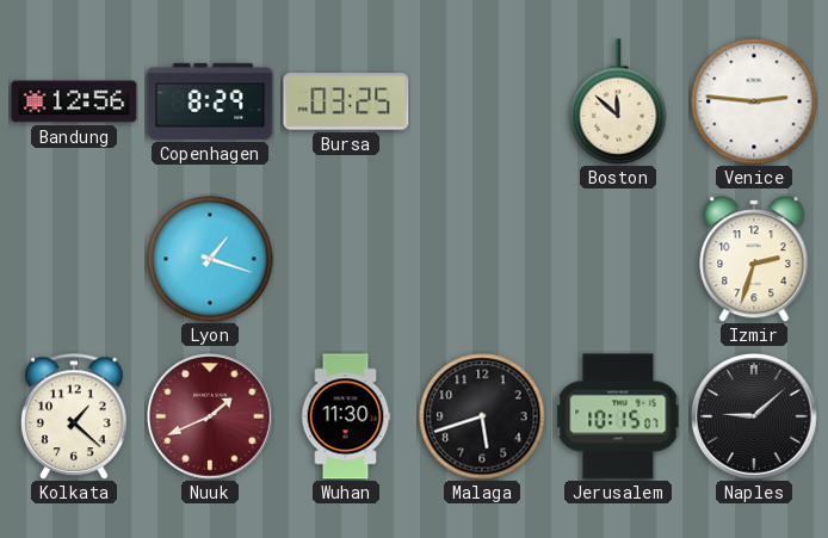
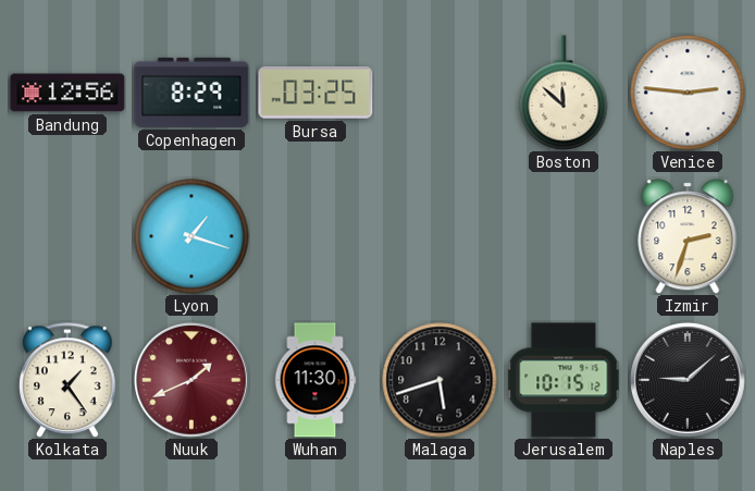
Kolkata: 1:22 -> 1:24 (67, 380)
Jerusalem: 10:15:07 -> 10:15:12 (564, 380)
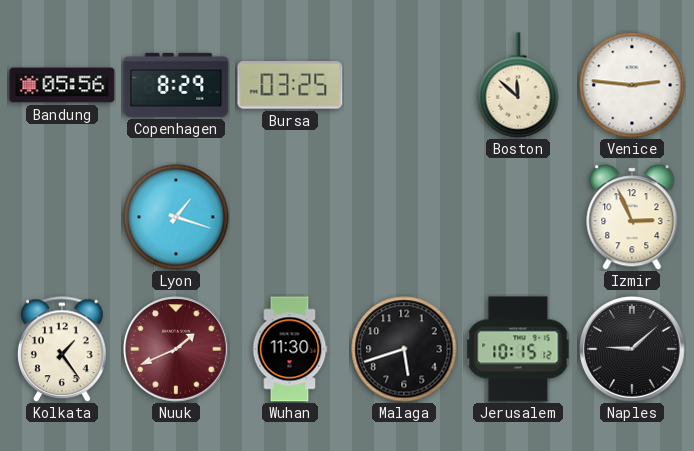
Bandung: 12:56 -> 05:56 (62, 85)
Izmir: 2:33 -> 2:56 (632, 217)
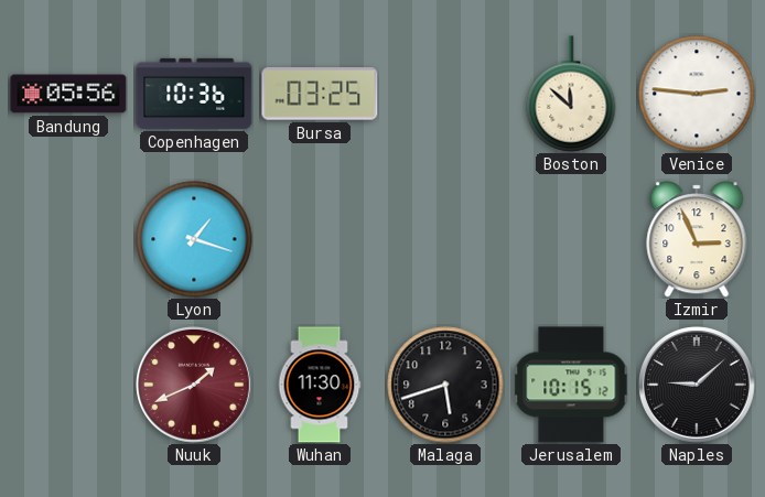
Copenhagen: 8:29 -> 10:36 (194, 94)
Kolkata: 1:24 -> none (62, 349)
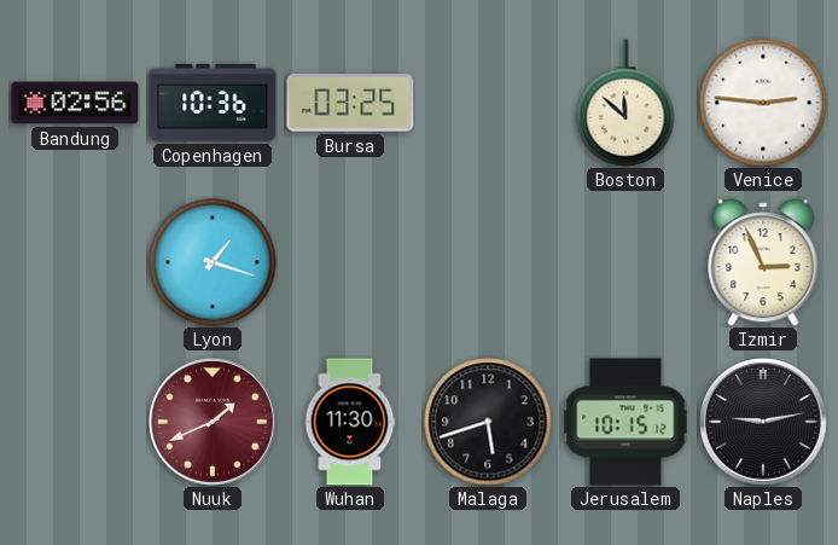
Bandung: 05:56 -> 02:56 (75, 103)
Naples: 9:08 -> 9:13 (764, 423)
